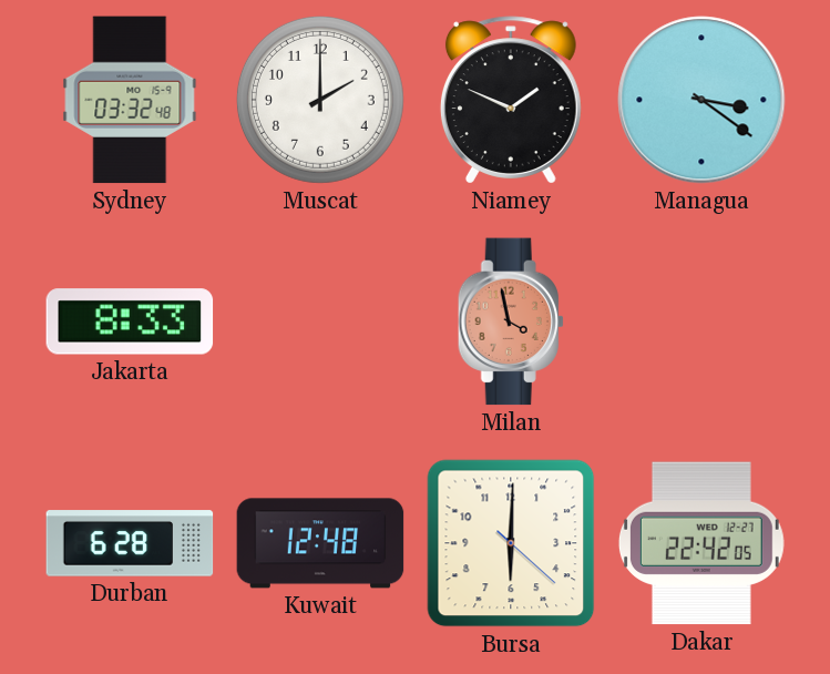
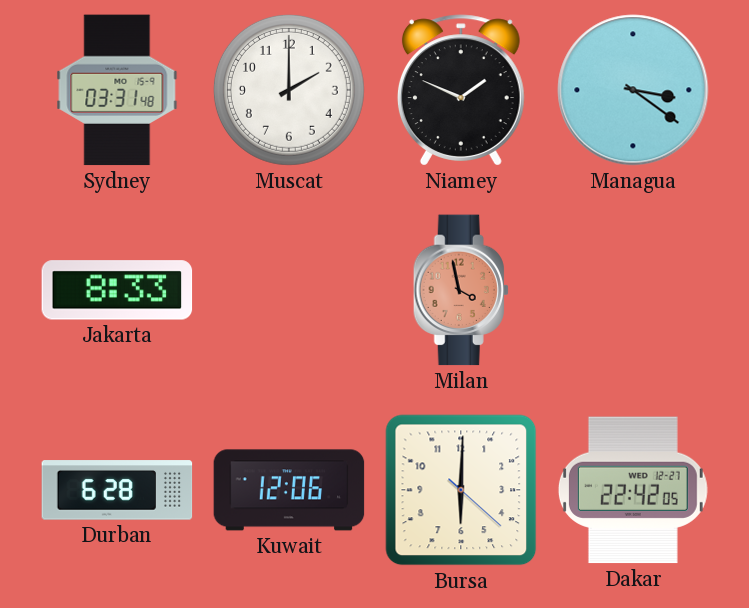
Sydney: 03:32 -> 03:31 (117, 90)
Kuwait: 12:48 -> 12:06 (289, 490)
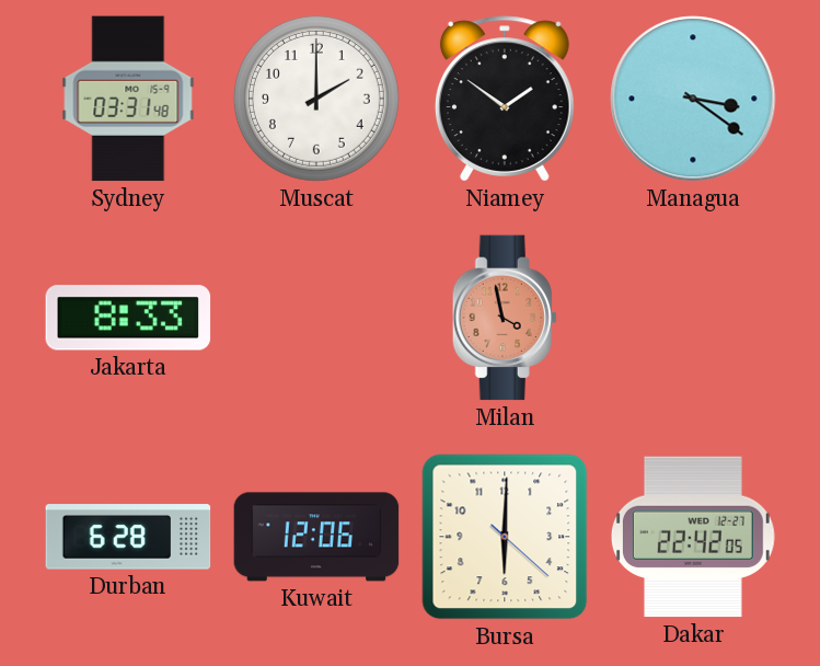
Niamey: 1:49 -> 1:51 (505, 99)
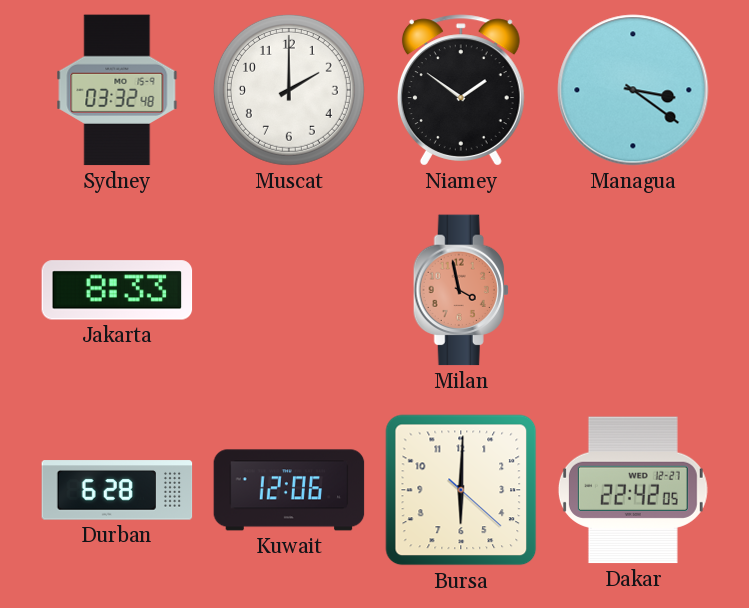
Sydney: 03:31 -> 03:32 (117, 90)
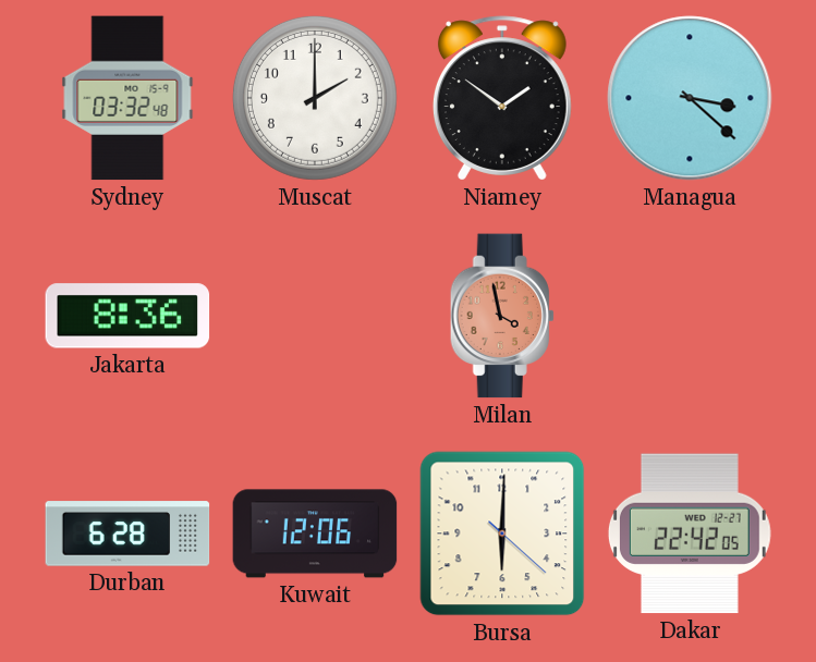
Managua: 3:21 -> 3:22 (690, 98)
Jakarta: 8:33 -> 8:36 (127, 316)
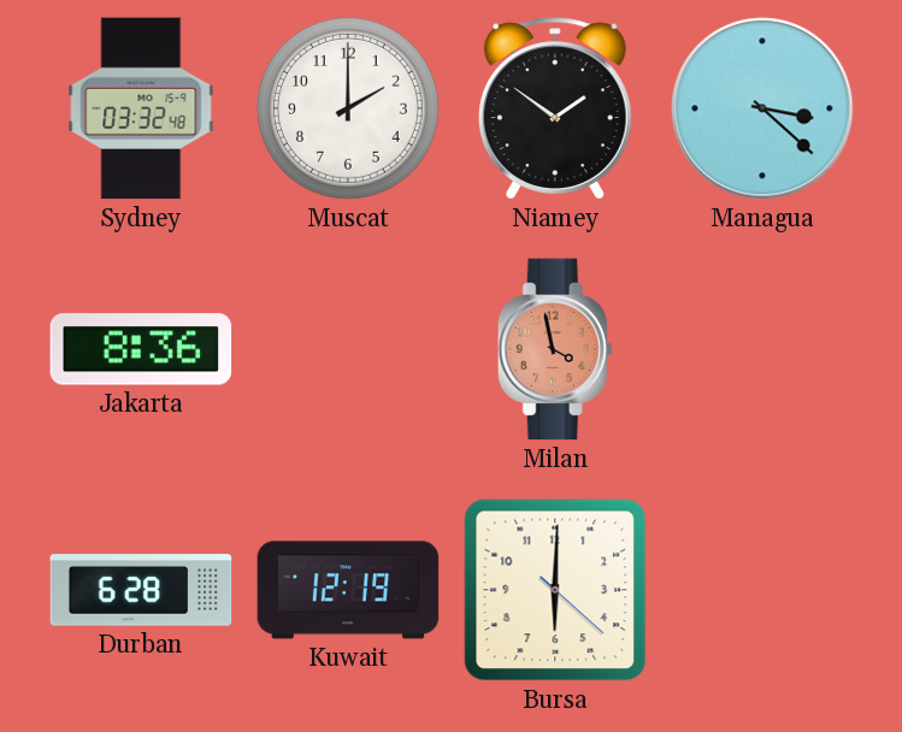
Kuwait: 12:06 -> 12:19 (348, 590)
Dakar: 22:42 -> none (690, 534)
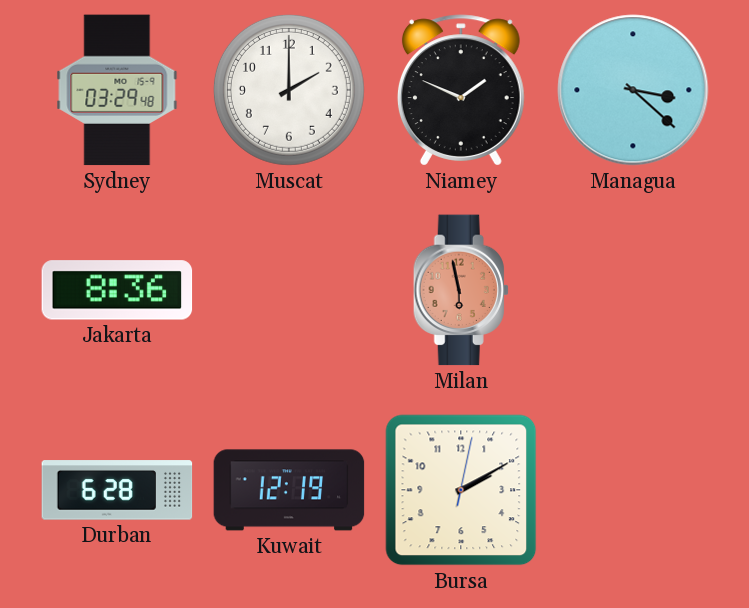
Sydney: 03:32 -> 03:29 (117, 90)
Niamey: 1:51 -> 1:49 (461, 90)
Milan: 3:58 -> 5:58 (461, 290)
Bursa: 6:00 -> 2:10 (461, 490)
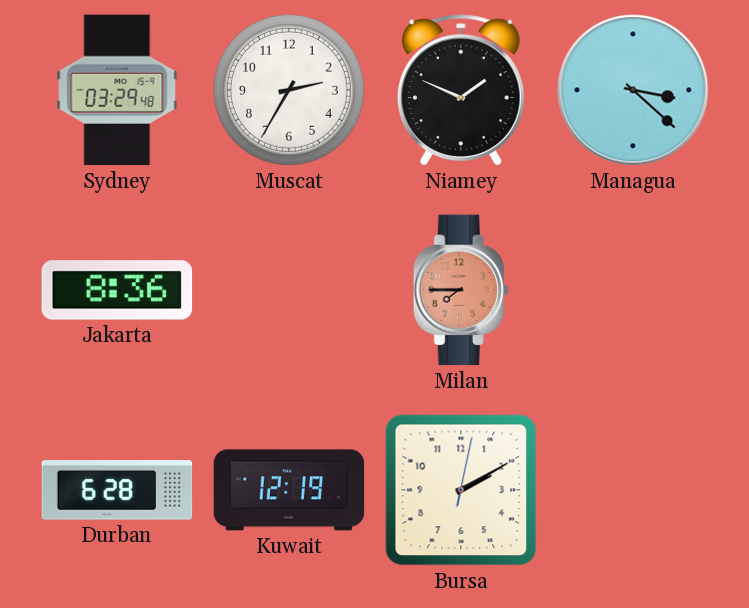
Muscat: 2:00 -> 2:35 (289, 90)
Milan: 5:58 -> 7:45 (461, 290)
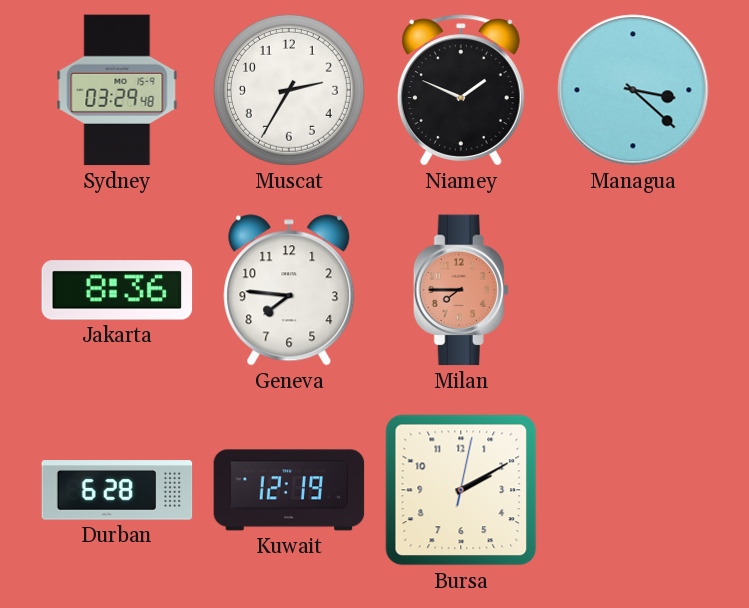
Geneva: none -> 7:46 (289, 290)
